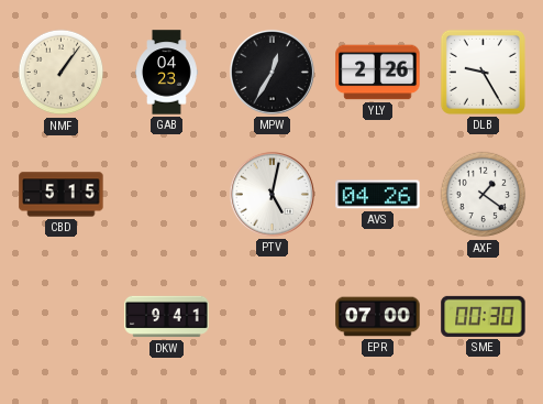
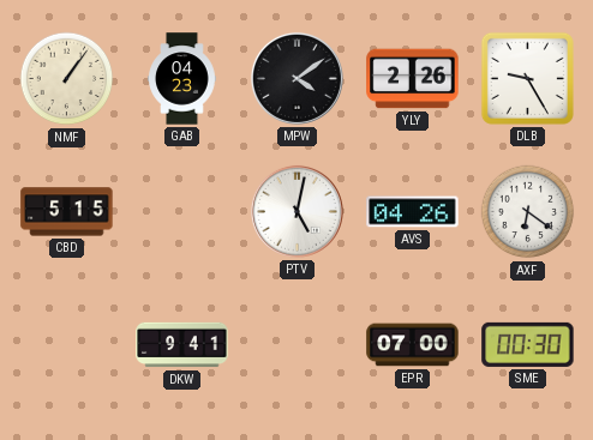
MPW: 12:35 -> 4:09 (296, 78)
AXF: 1:21 -> 6:21 (528, 212)
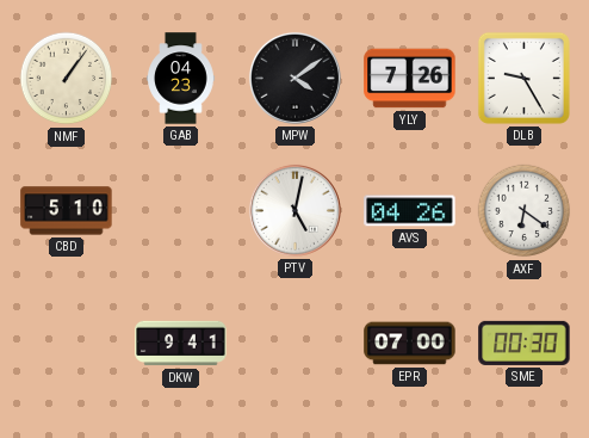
YLY: 2:26 -> 7:26 (410, 79)
CBD: 5:15 -> 5:10 (67, 211)
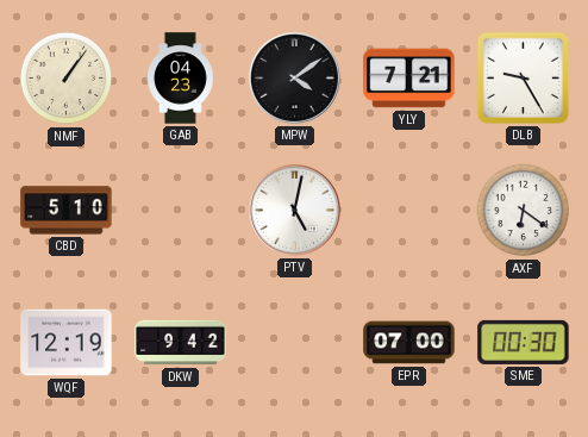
YLY: 7:26 -> 7:21 (409, 79)
AVS: 04:26 -> none (410, 211)
WQF: none -> 12:19 (67, 343)
DKW: 9:41 -> 9:42 (181, 343)
